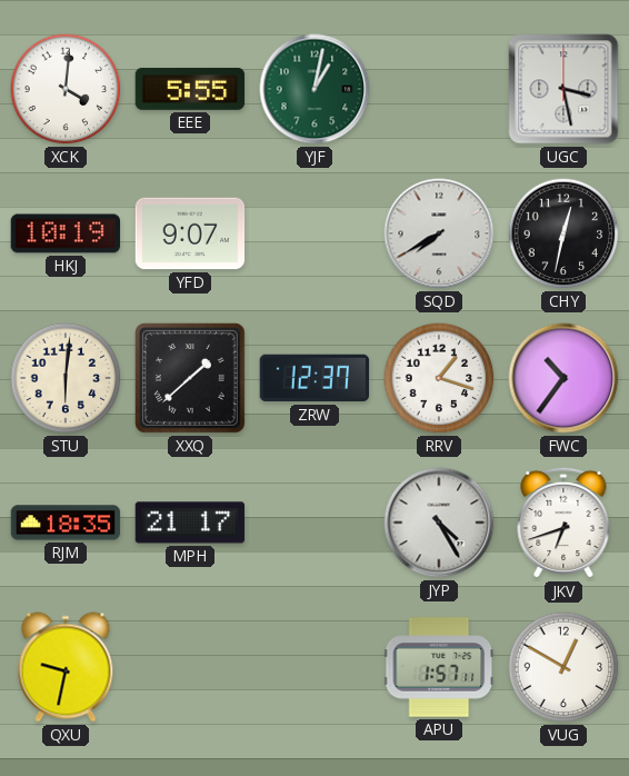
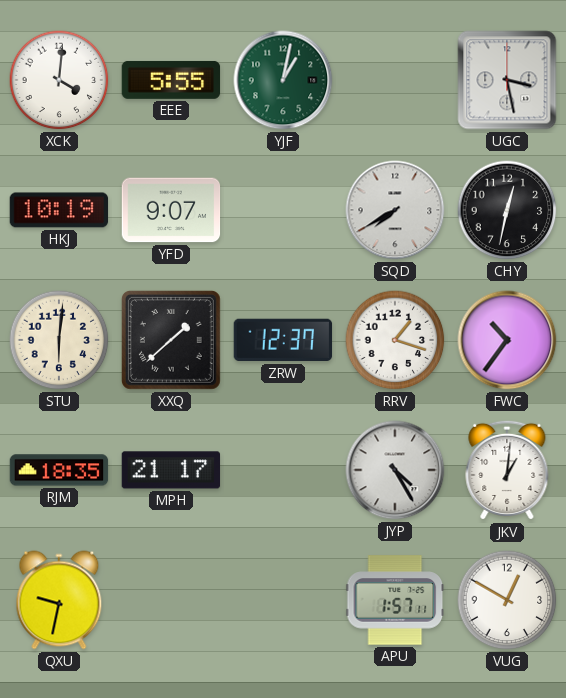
JKV: 6:42 -> 1:01 (507, 470)
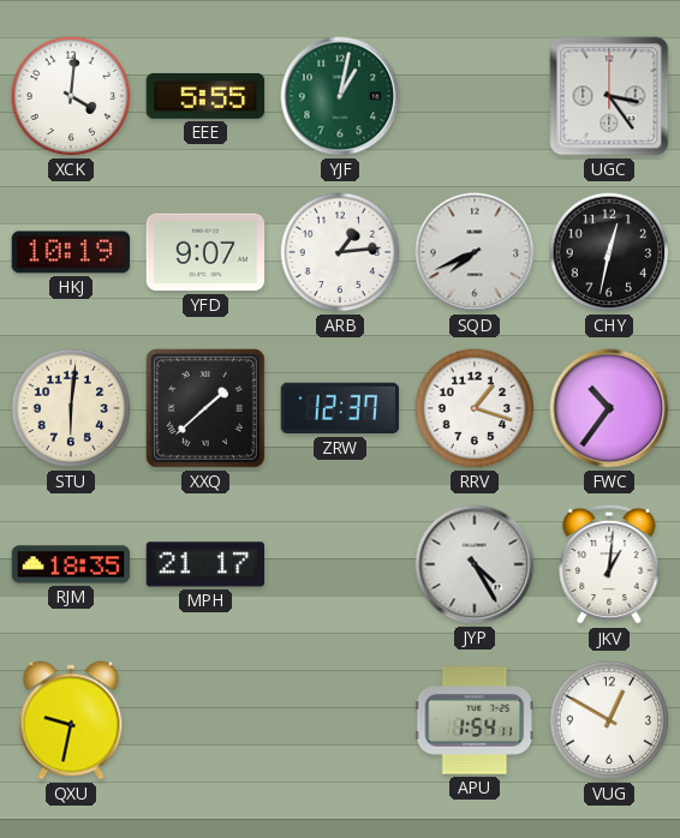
UGC: 3:28 -> 3:24 (609, 96)
ARB: none -> 1:14 (340, 252)
SQD: 7:40 -> 7:41 (475, 252)
APU: 1:57 -> 1:54 (475, 720)
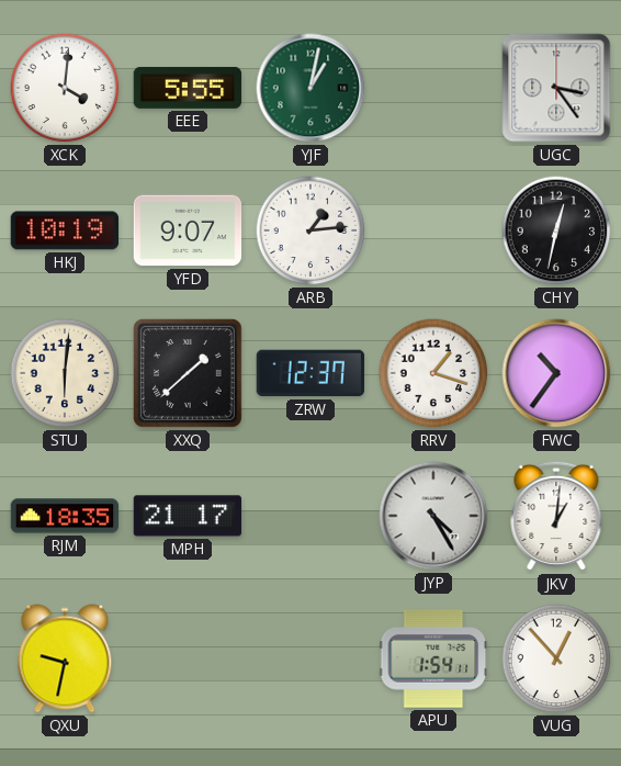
SQD: 7:41 -> none (475, 252)
VUG: 12:50 -> 12:53 (556, 658)
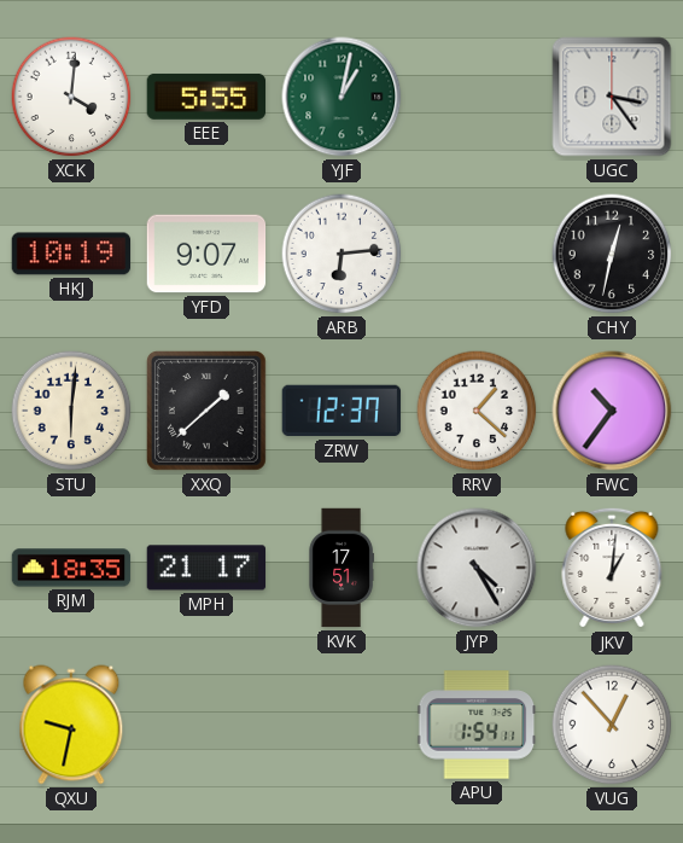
ARB: 1:14 -> 6:14 (341, 254)
RRV: 1:18 -> 1:22 (477, 411)
KVK: none -> 17:51 (341, 568)
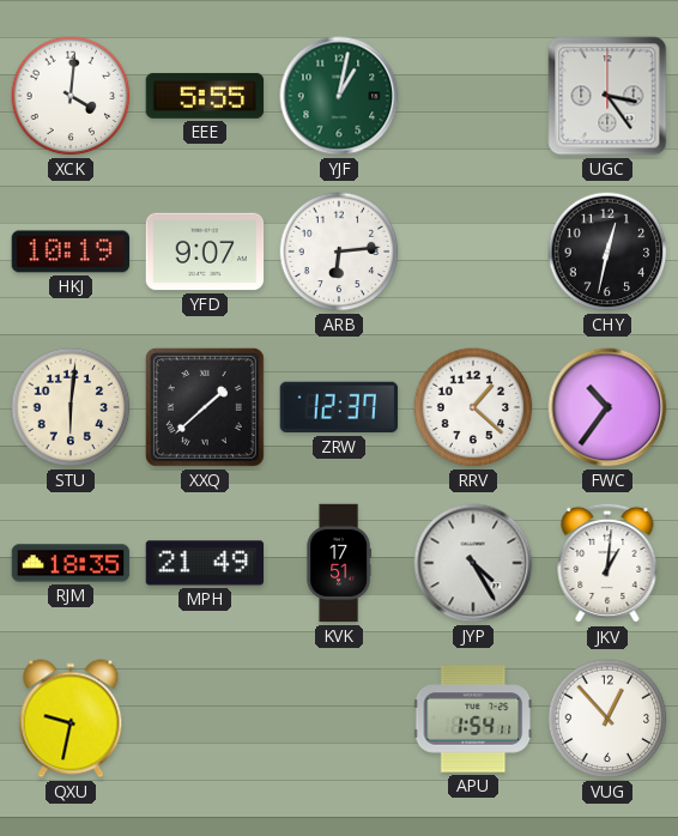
MPH: 21:17 -> 21:49 (205, 563)
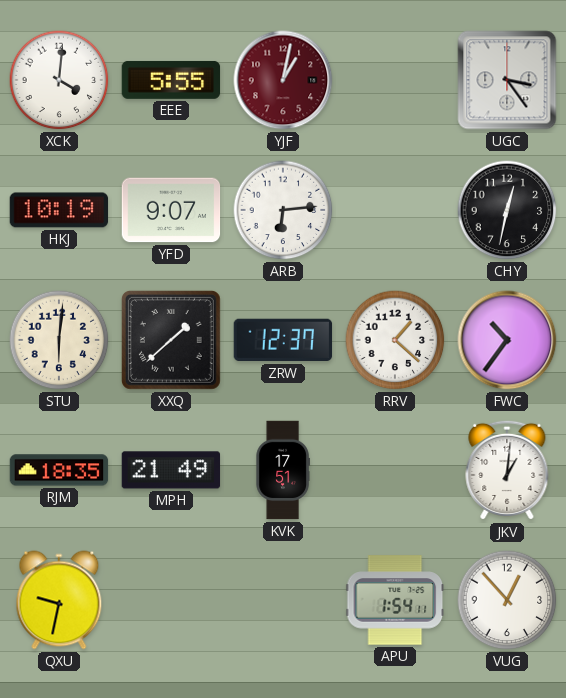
YJF dial: green -> burgundy (283, 80)
JYP: 4:25 -> none (473, 563)
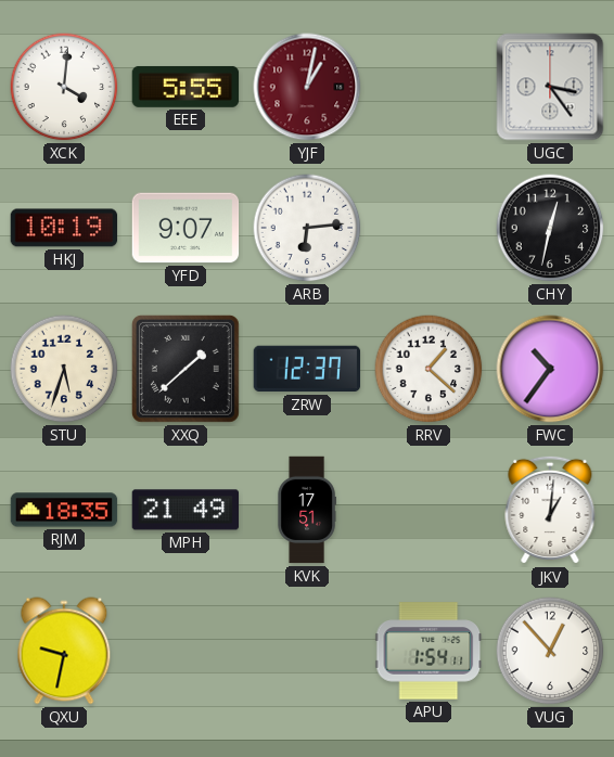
STU: 6:01 -> 5:33 (64, 369)
